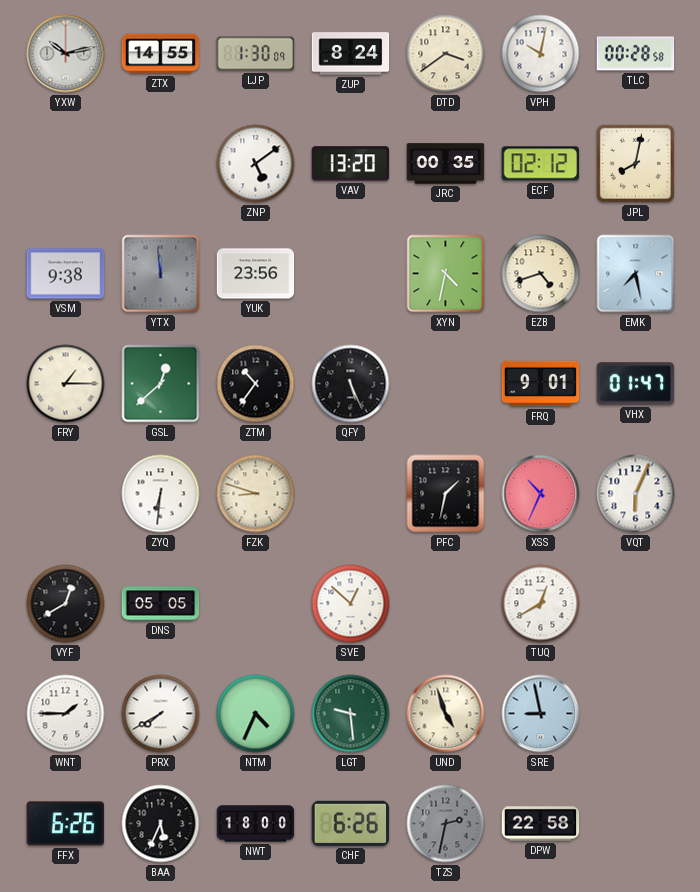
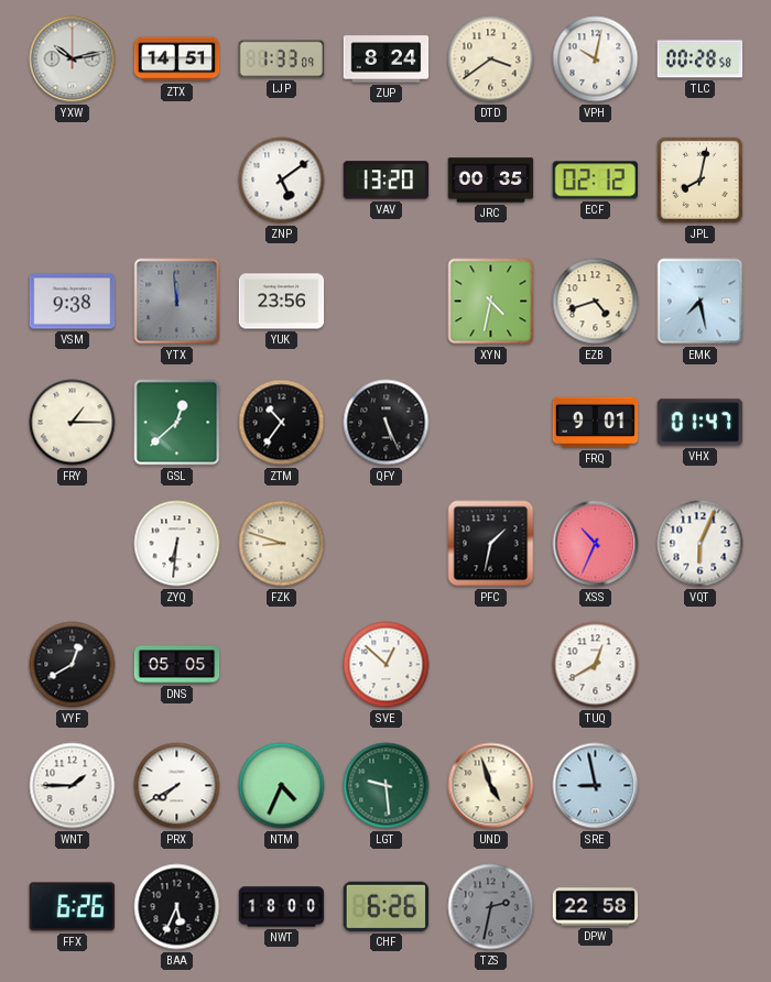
ZTX: 14:55 -> 14:51 (177, 59)
LJP: 1:30 -> 1:33 (282, 59)
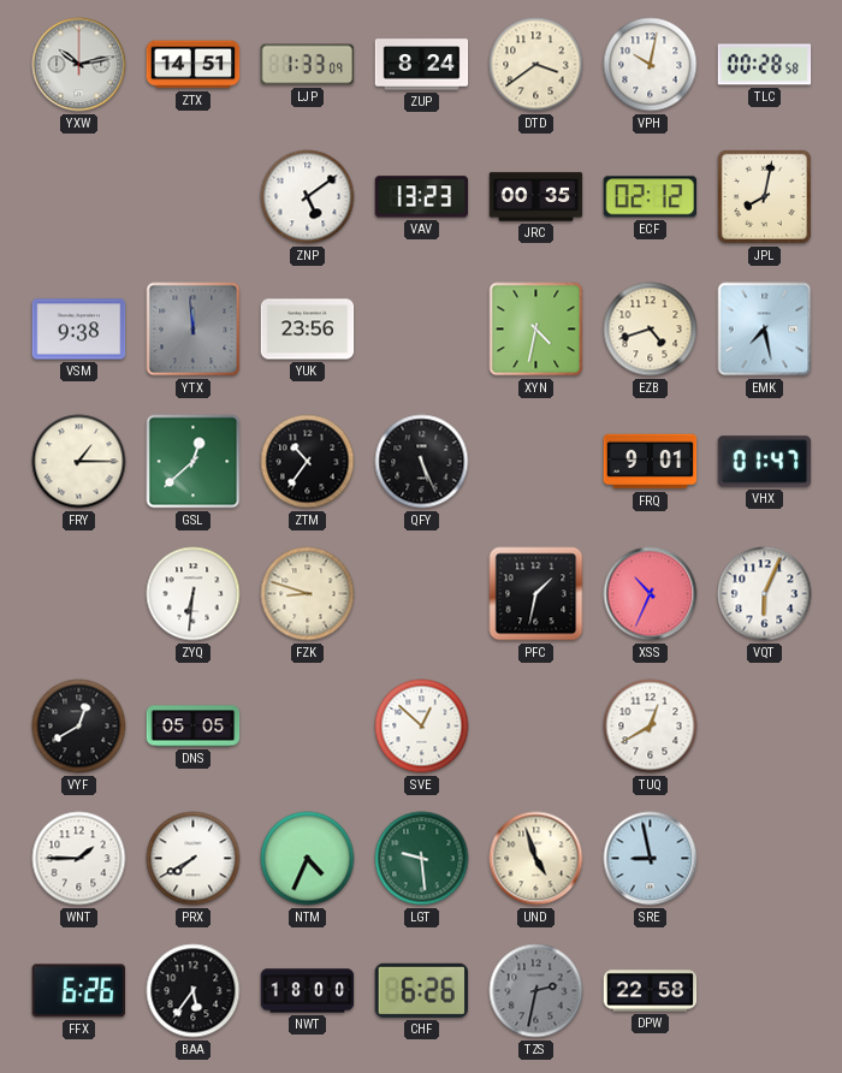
VAV: 13:20 -> 13:23 (422, 197)
BAA: 5:34 -> 5:36 (194, 991)
